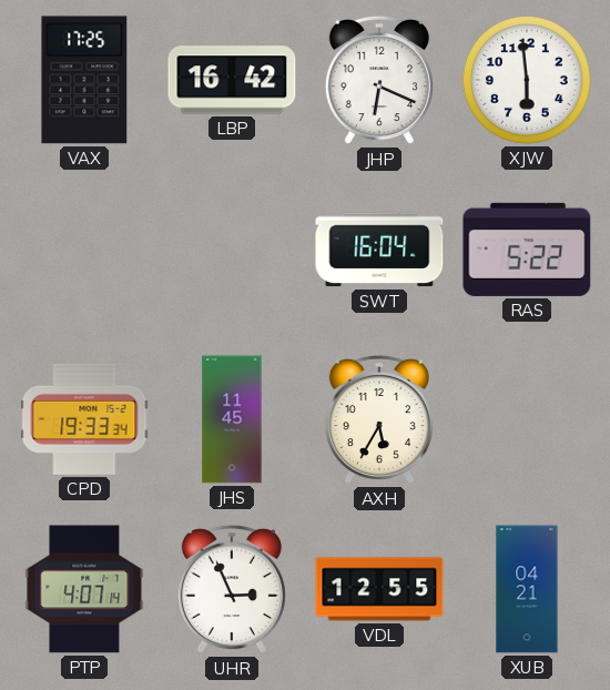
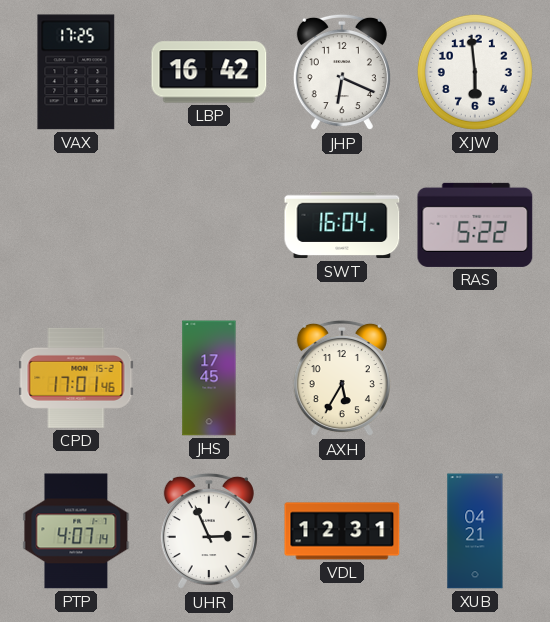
CPD: 19:33 -> 17:01 (76, 378)
JHS: 11:45 -> 17:45 (209, 378)
VDL: 12:55 -> 12:31 (342, 531)
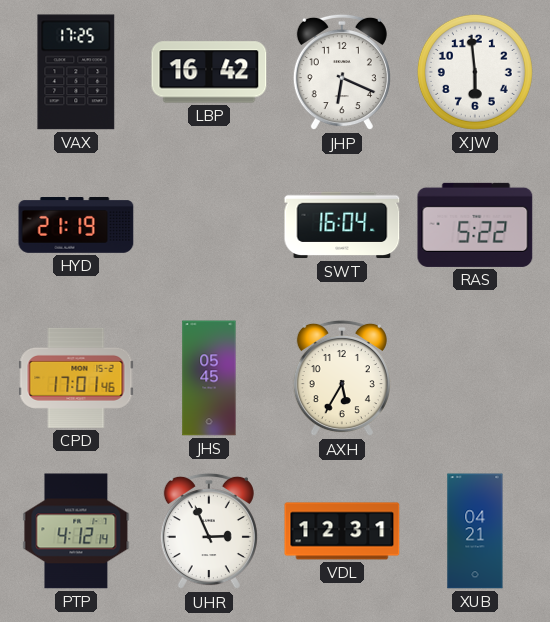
HYD: none -> 21:19 (76, 226)
JHS: 17:45 -> 05:45 (209, 378)
PTP: 4:07 -> 4:12 (76, 531)
